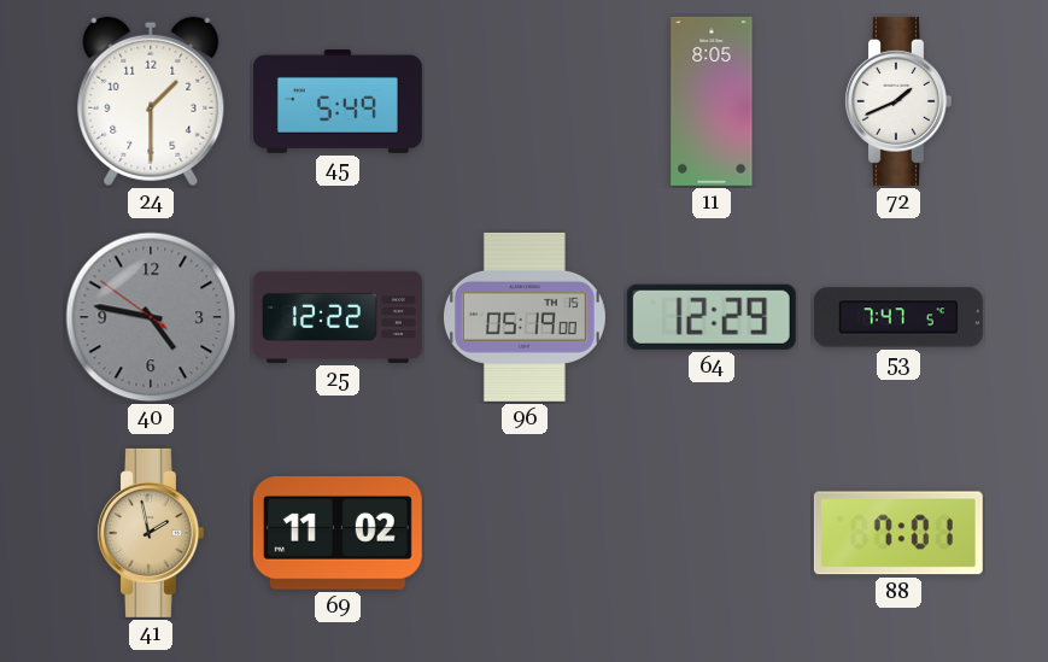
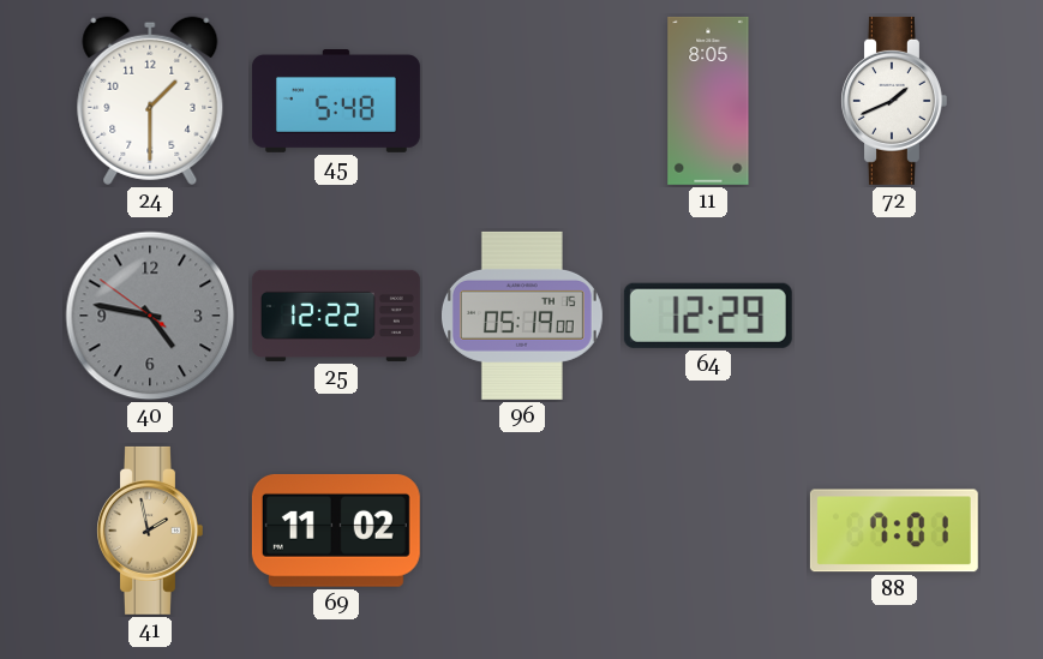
45: 5:49 -> 5:48 (336, 102)
53: 7:47 -> none (898, 317)
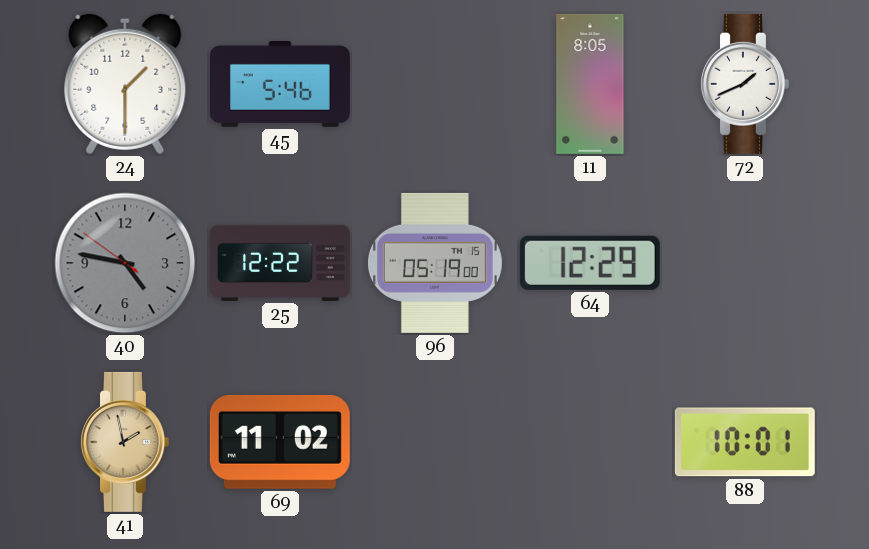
45: 5:48 -> 5:46 (280, 85)
88: 7:01 -> 10:01 (745, 442)
